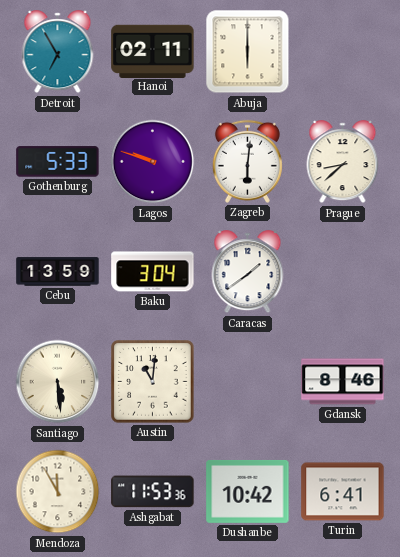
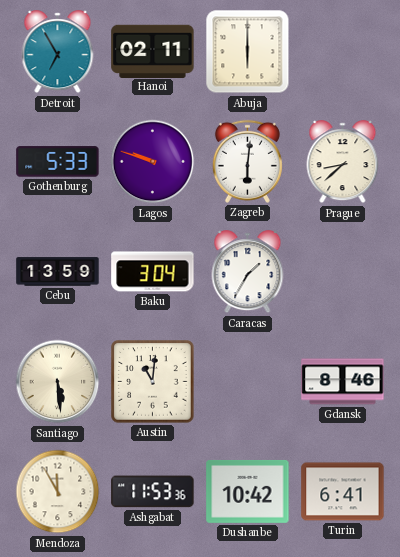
Caracas: 1:39 -> 1:35 (248, 272)
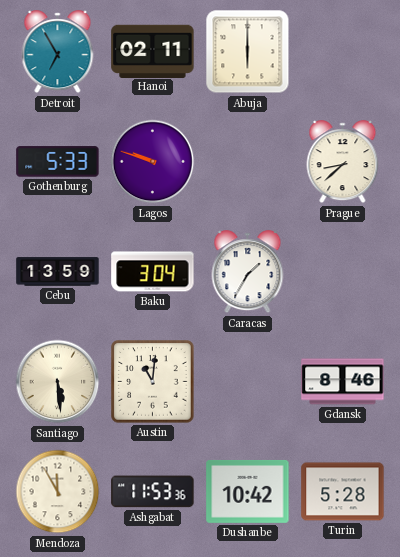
Zagreb: 6:01 -> none (247, 161)
Turin: 6:41 -> 5:28 (343, 492)
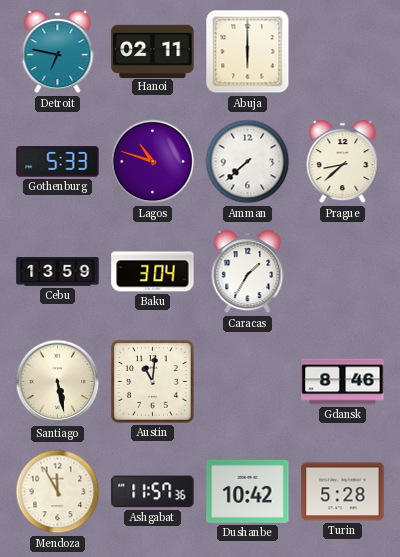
Detroit: 6:55 -> 6:47 (58, 52)
Lagos: 9:48 -> 10:48 (153, 162)
Amman: none -> 7:38 (248, 162)
Santiago: 5:29 -> 5:28 (58, 382)
Ashgabat: 11:53 -> 11:57 (153, 492)
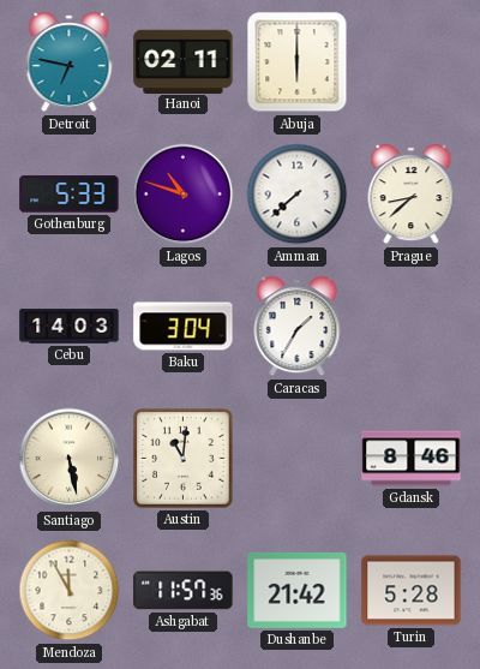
Cebu: 13:59 -> 14:03 (70, 327)
Dushanbe: 10:42 -> 21:42 (298, 590)
